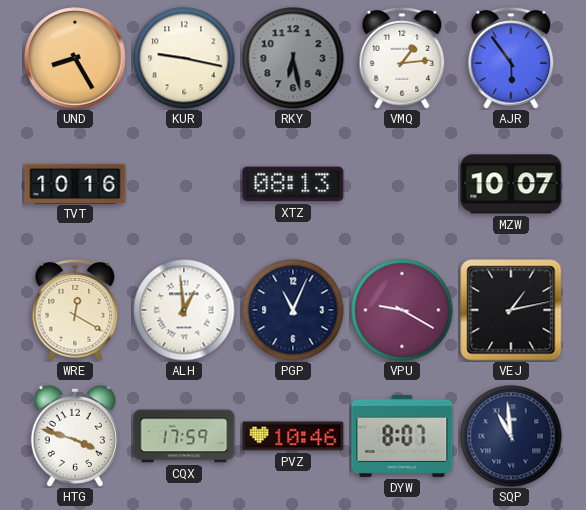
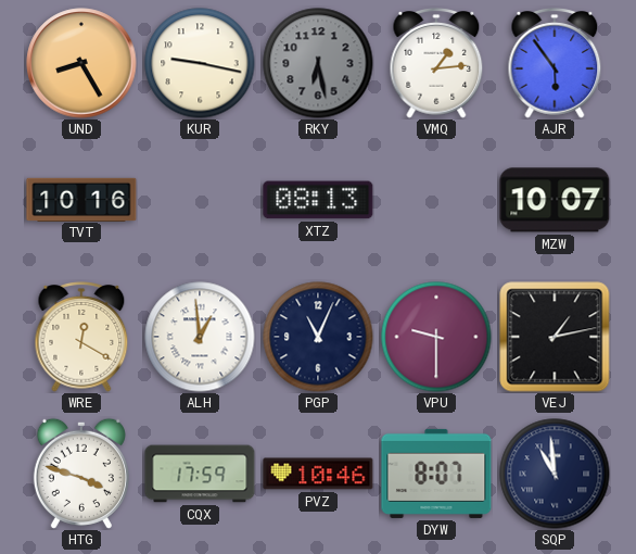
VPU: 9:20 -> 9:30 (436, 337)
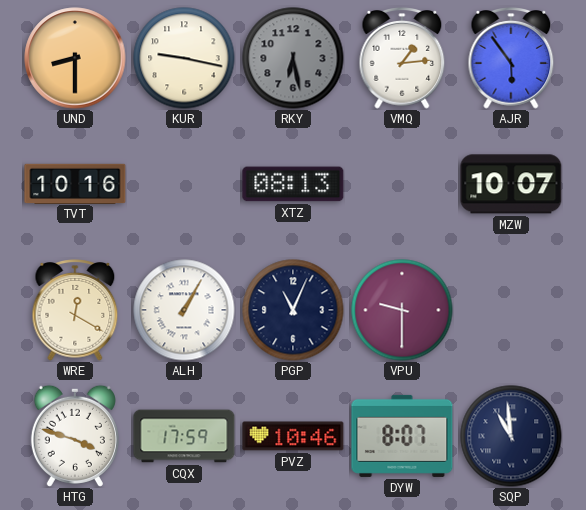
UND: 8:25 -> 8:30 (75, 58)
ALH: 12:59 -> 1:05 (184, 310)
VEJ: 1:13 -> none (555, 337)
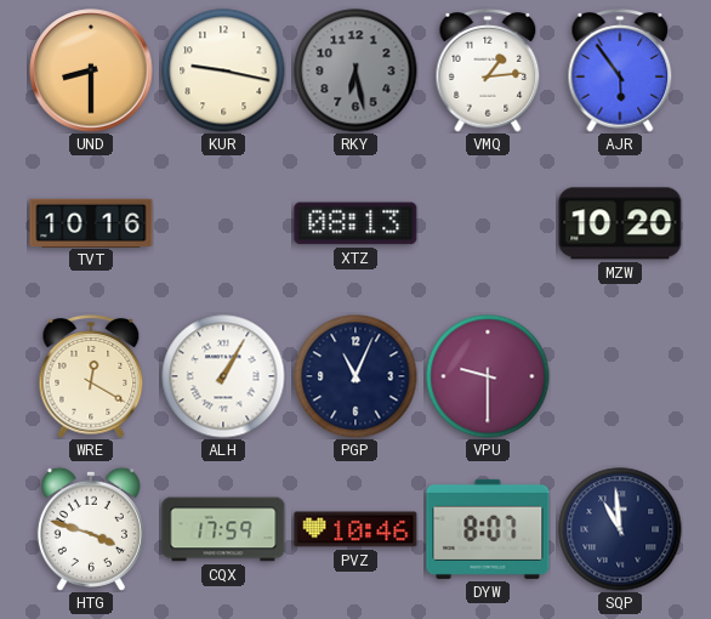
MZW: 10:07 -> 10:20 (620, 223)
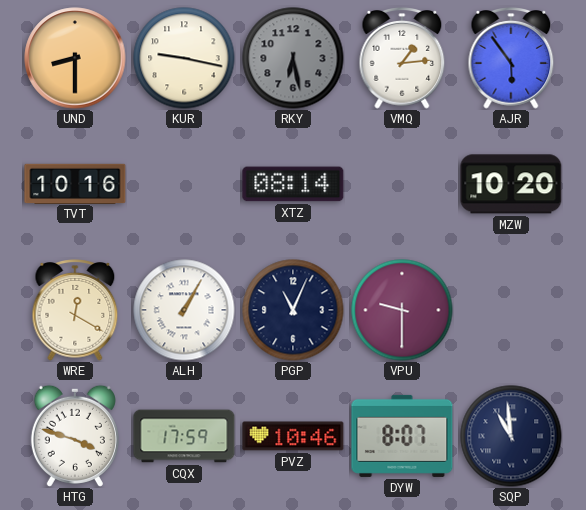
XTZ: 08:13 -> 08:14 (293, 184)
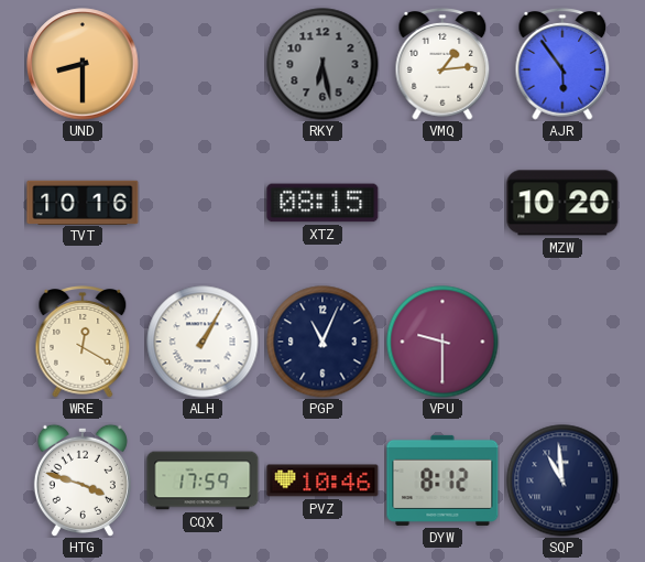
KUR: 9:17 -> none (184, 58)
XTZ: 08:14 -> 08:15 (322, 203)
DYW: 8:07 -> 8:12 (442, 480)
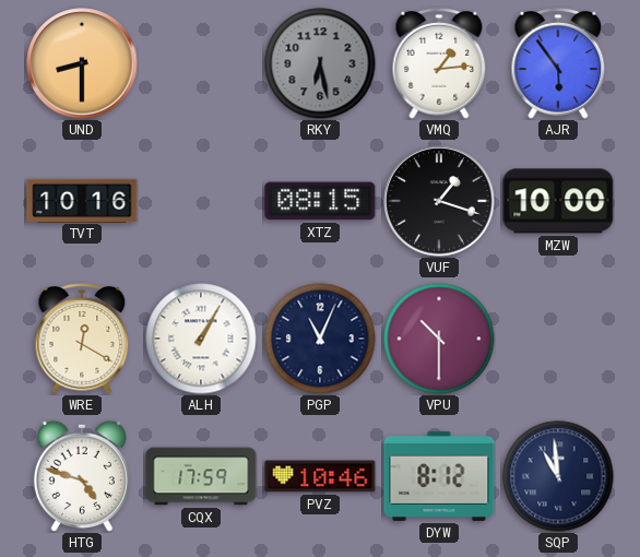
VUF: none -> 1:18 (439, 201)
MZW: 10:20 -> 10:00 (558, 201)
VPU: 9:30 -> 10:30 (439, 339)
HTG: 3:48 -> 4:48 (82, 476)
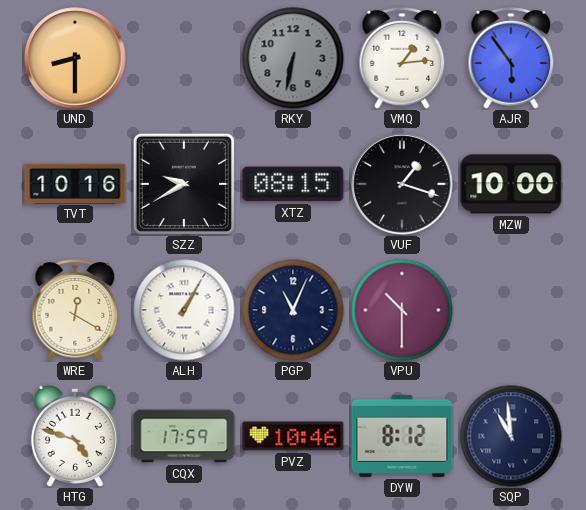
RKY: 6:28 -> 6:32 (293, 58)
SZZ: none -> 9:40 (184, 184)
